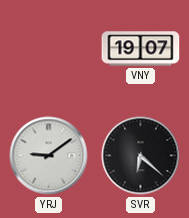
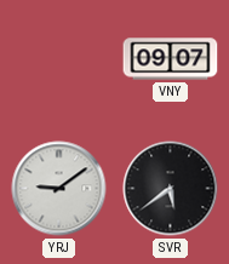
VNY: 19:07 -> 09:07 (171, 59)
SVR: 6:22 -> 5:39 (171, 189)
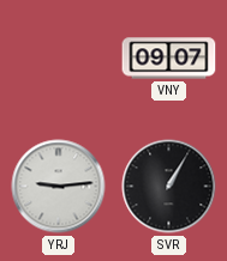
YRJ: 9:09 -> 9:14 (59, 187)
SVR: 5:39 -> 1:05 (169, 187)
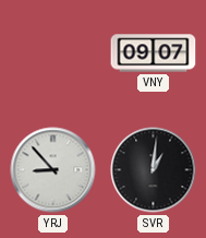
YRJ: 9:14 -> 8:53 (53, 170)
SVR: 1:05 -> 1:01 (154, 170)
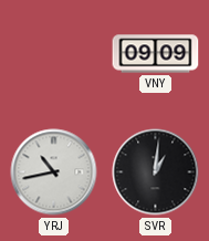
VNY: 09:07 -> 09:09 (156, 54)
YRJ: 8:53 -> 10:43 (54, 172)
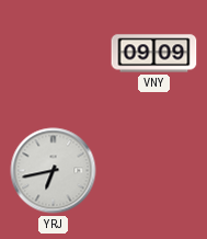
YRJ: 10:43 -> 6:43 (54, 171)
SVR: 1:01 -> none (156, 172)
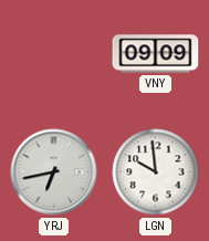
LGN: none -> 9:59 (156, 172)
